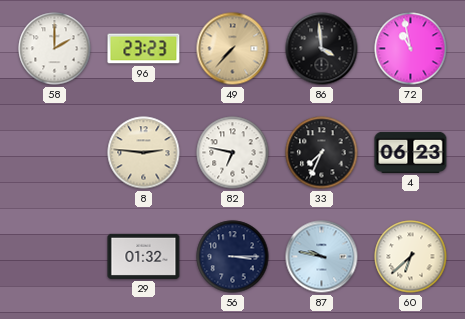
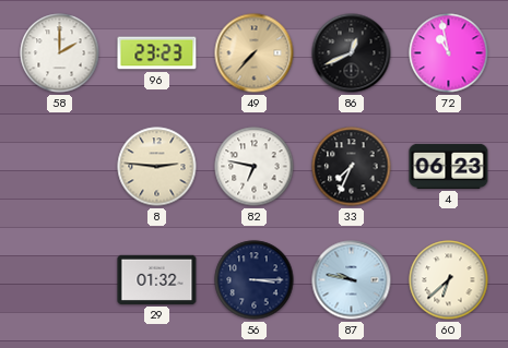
86: 3:59 -> 12:41 (352, 53)
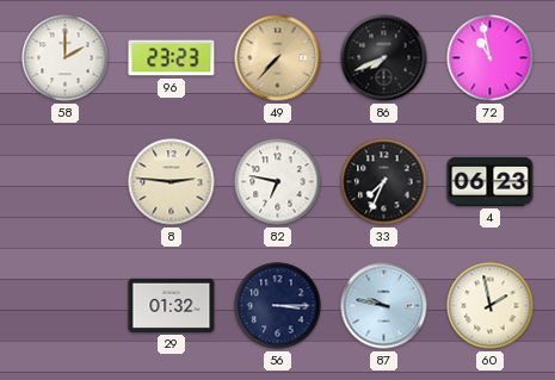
86: 12:41 -> 7:41 (384, 58)
60: 6:38 -> 1:58 (491, 306)
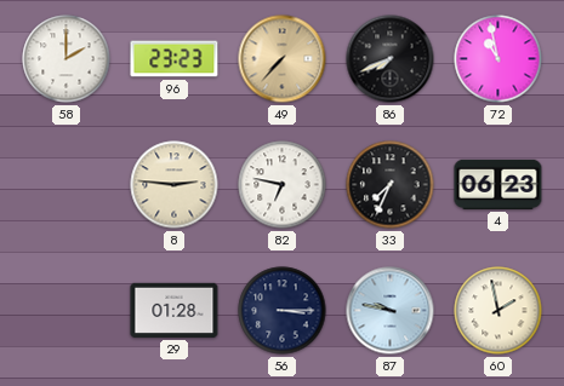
29: 01:32 -> 01:28 (175, 310)
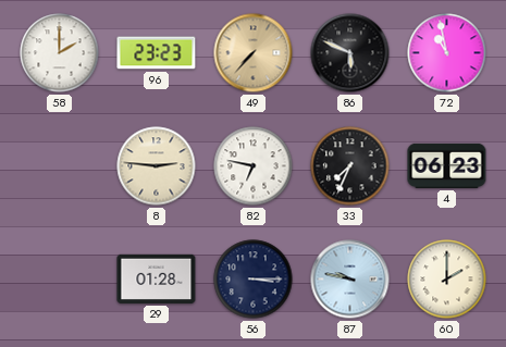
86: 7:41 -> 5:49 (350, 53)
60: 1:58 -> 2:00 (447, 280)
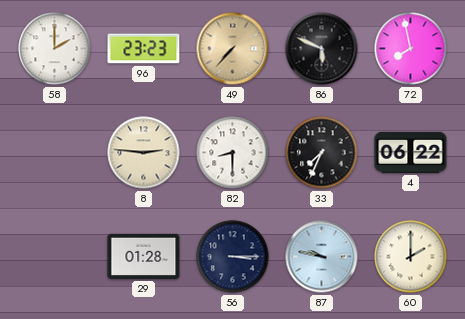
72: 10:58 -> 7:58 (411, 49)
82: 6:47 -> 8:30 (233, 153)
4: 06:23 -> 06:22 (411, 152)
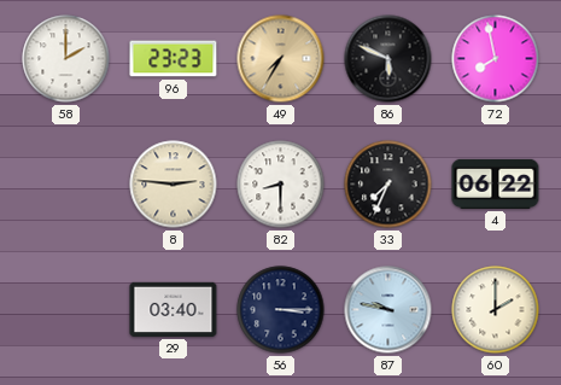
49: 7:37 -> 7:35 (281, 59)
29: 01:28 -> 03:40 (174, 309)
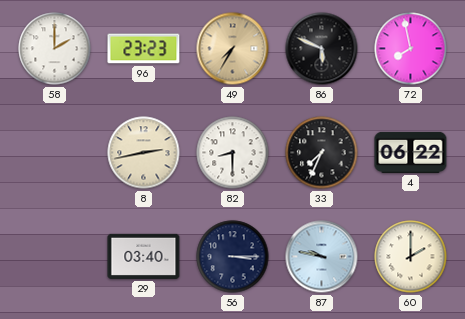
8: 2:46 -> 2:43 (144, 153)
